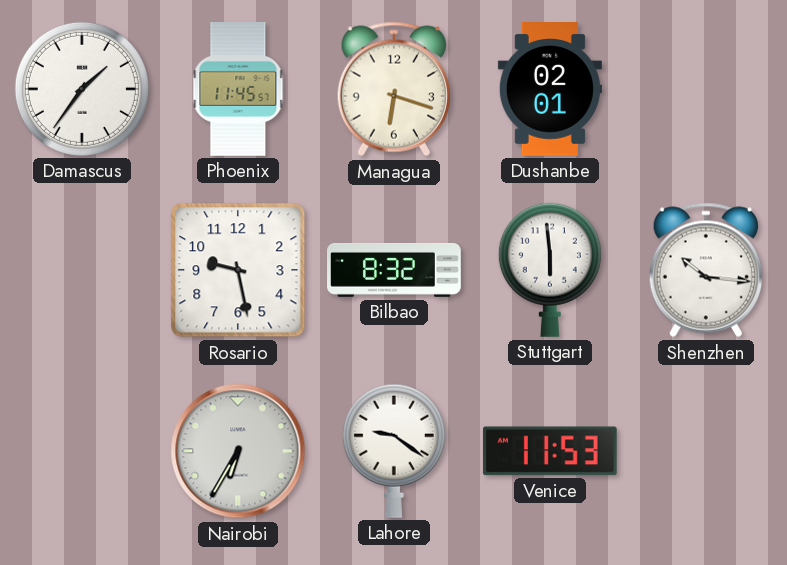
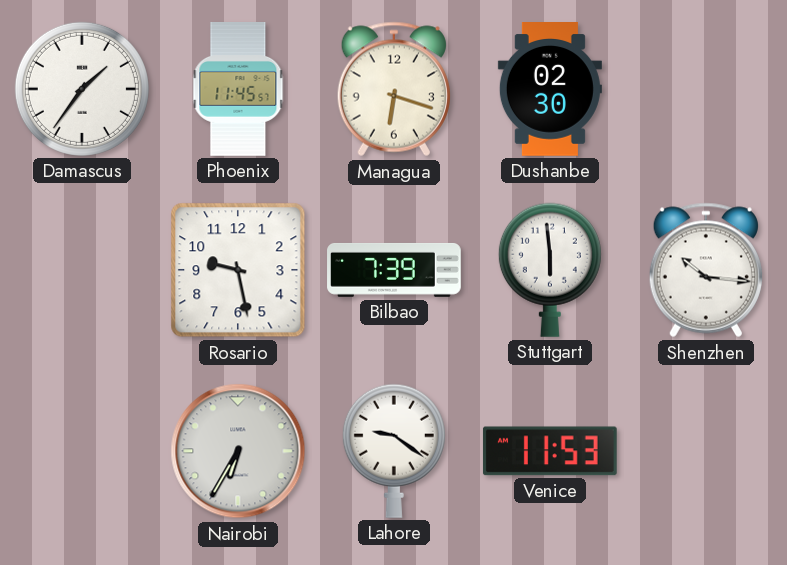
Dushanbe: 02:01 -> 02:30 (550, 90)
Bilbao: 8:32 -> 7:39 (394, 270)
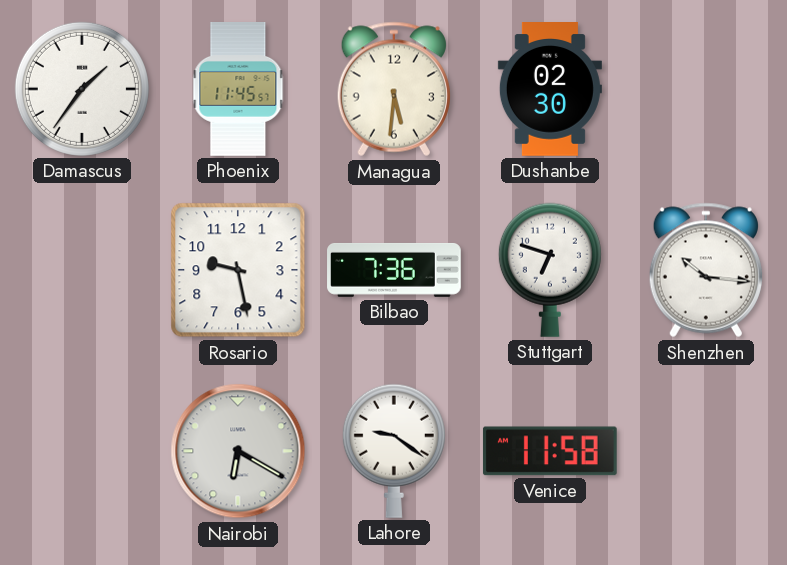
Managua: 6:18 -> 5:31 (394, 89)
Bilbao: 7:39 -> 7:36 (394, 270)
Stuttgart: 5:59 -> 6:48 (550, 270)
Nairobi: 6:35 -> 6:20 (238, 451)
Venice: 11:53 -> 11:58 (550, 451)
